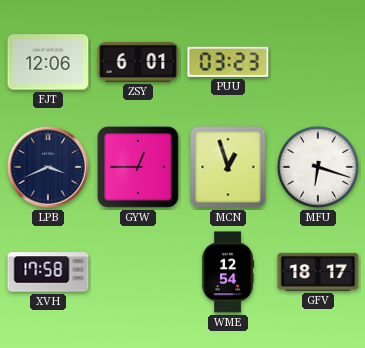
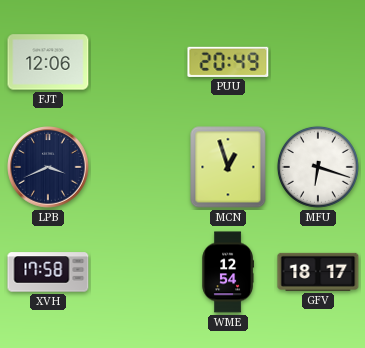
ZSY: 6:01 -> none (138, 62)
PUU: 03:23 -> 20:49 (228, 62)
GYW: 12:45 -> none (138, 167)
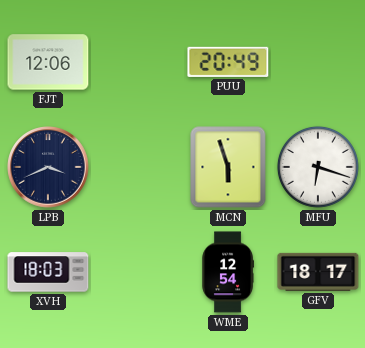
MCN: 12:57 -> 5:57 (228, 167)
XVH: 17:58 -> 18:03 (48, 272)
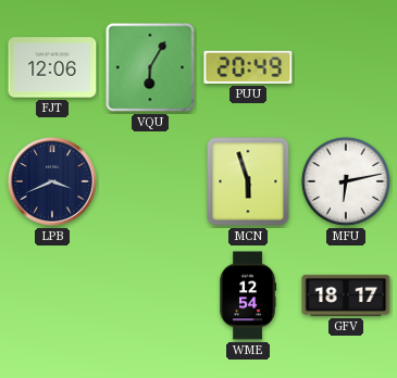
VQU: none -> 6:05 (150, 67)
MFU: 6:18 -> 6:13 (346, 181)
XVH: 18:03 -> none (48, 272)
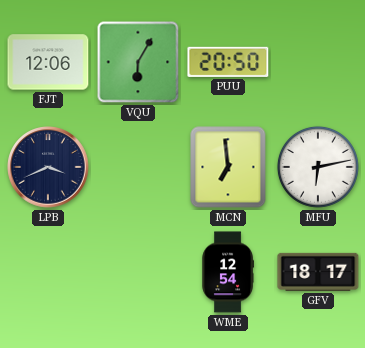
PUU: 20:49 -> 20:50 (228, 62)
MCN: 5:57 -> 6:59 (228, 167)
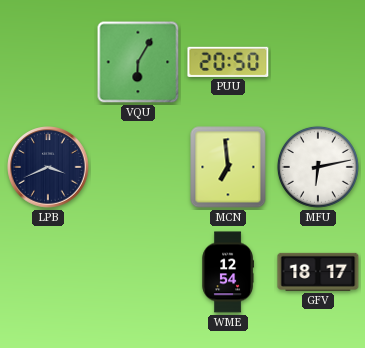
FJT: 12:06 -> none (48, 62)
